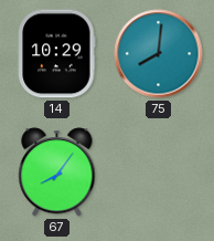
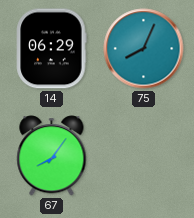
14: 10:29 -> 06:29 (52, 49)
75: 8:01 -> 8:04 (144, 49)
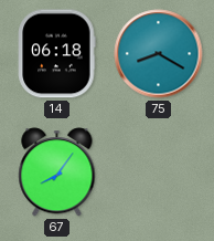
14: 06:29 -> 06:18 (57, 54)
75: 8:04 -> 8:20 (159, 54)
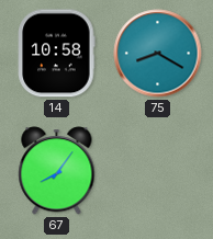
14: 06:18 -> 10:58 (57, 54)
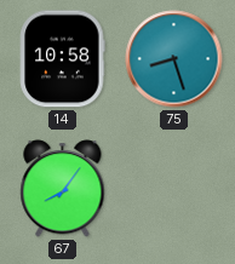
75: 8:20 -> 8:27 (174, 59)
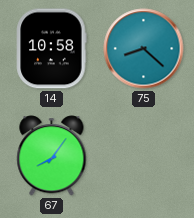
75: 8:27 -> 8:22 (144, 49)
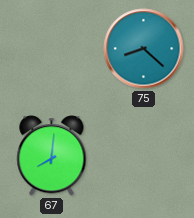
14: 10:58 -> none (52, 49)
67: 8:06 -> 8:01 (52, 156)
